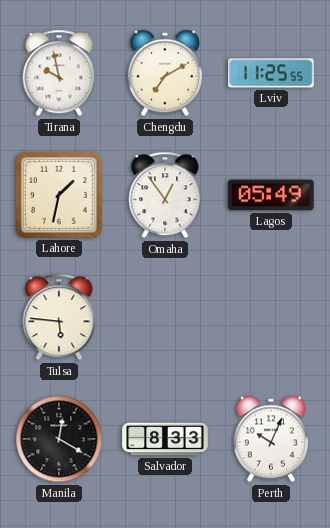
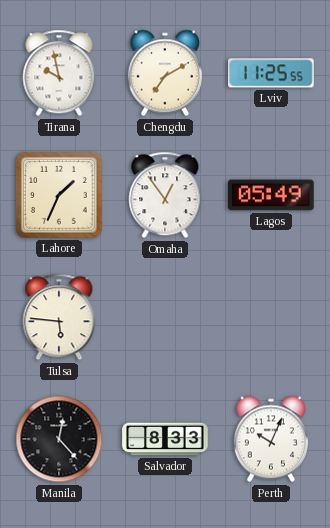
Lahore: 1:32 -> 1:34 (60, 196)
Manila: 12:20 -> 12:23 (59, 439)
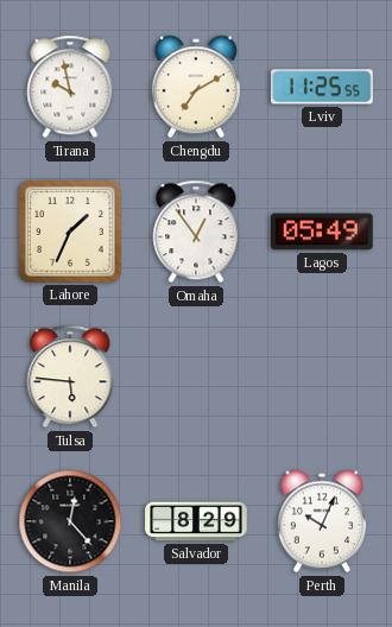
Salvador: 8:33 -> 8:29 (196, 521)
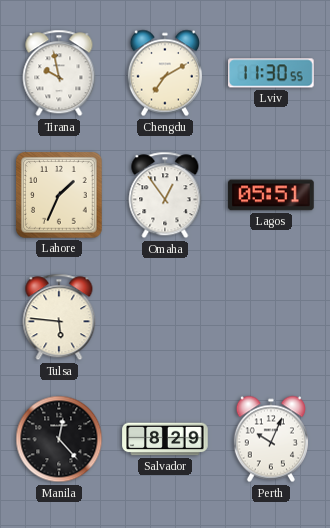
Lviv: 11:25 -> 11:30 (271, 73)
Lagos: 05:49 -> 05:51 (271, 195)
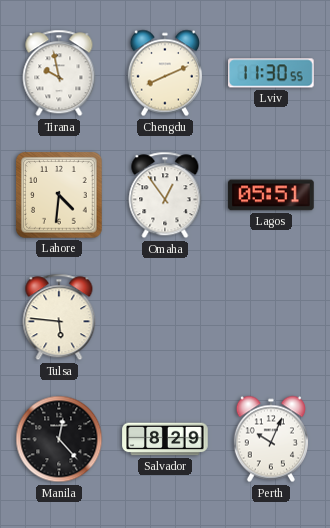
Chengdu: 7:10 -> 8:11 (165, 73)
Lahore: 1:34 -> 4:31 (60, 196)
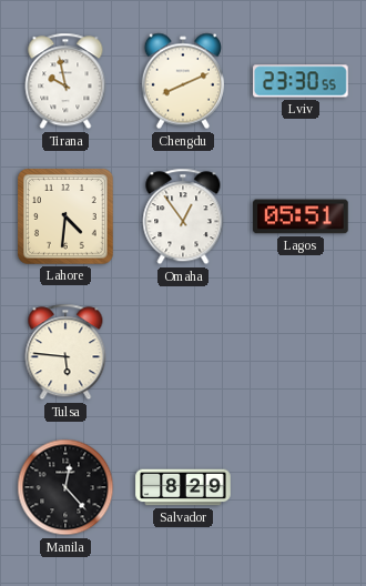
Lviv: 11:30 -> 23:30 (301, 81)
Perth: 10:04 -> none (271, 439)
